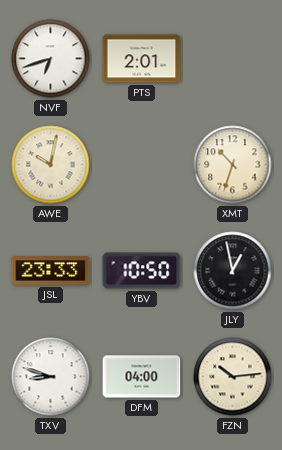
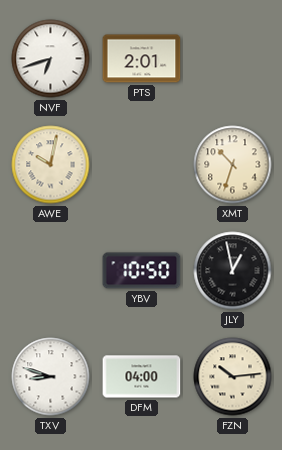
JSL: 23:33 -> none (51, 271)
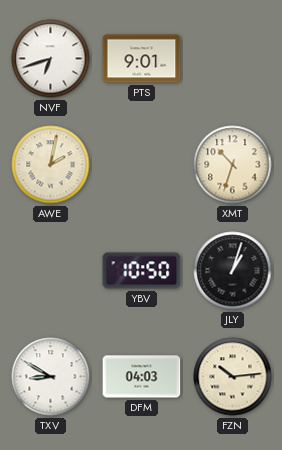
PTS: 2:01 -> 9:01 (142, 59)
AWE: 10:02 -> 2:02 (51, 165)
JLY: 12:58 -> 1:03 (233, 271)
TXV: 8:48 -> 8:50 (51, 377)
DFM: 04:00 -> 04:03 (142, 377)
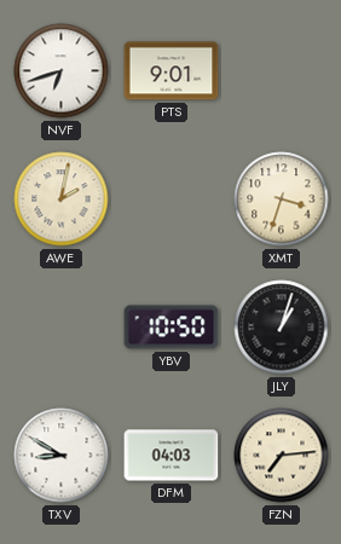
XMT: 10:33 -> 3:33 (282, 199)
FZN: 10:14 -> 7:14 (282, 456)
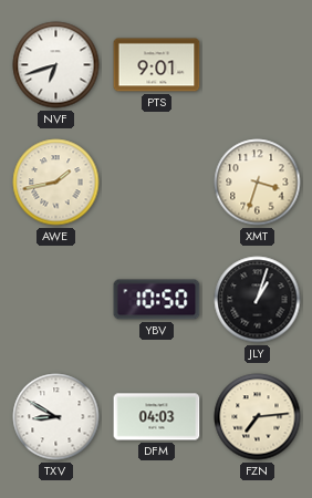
AWE: 2:02 -> 1:43 (56, 183)
